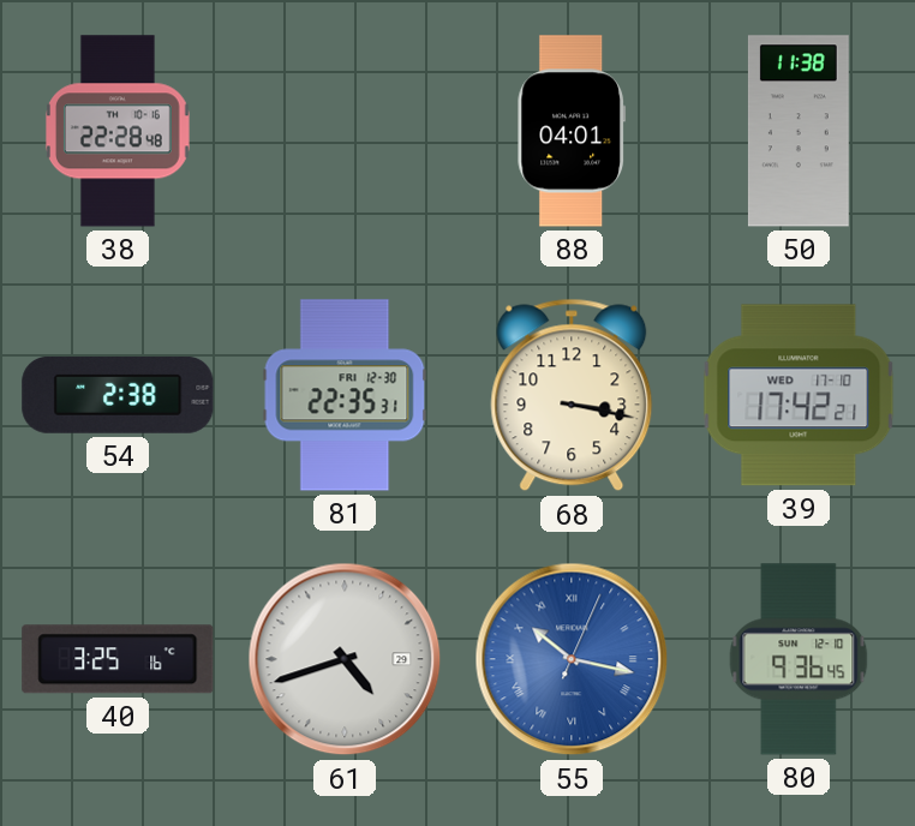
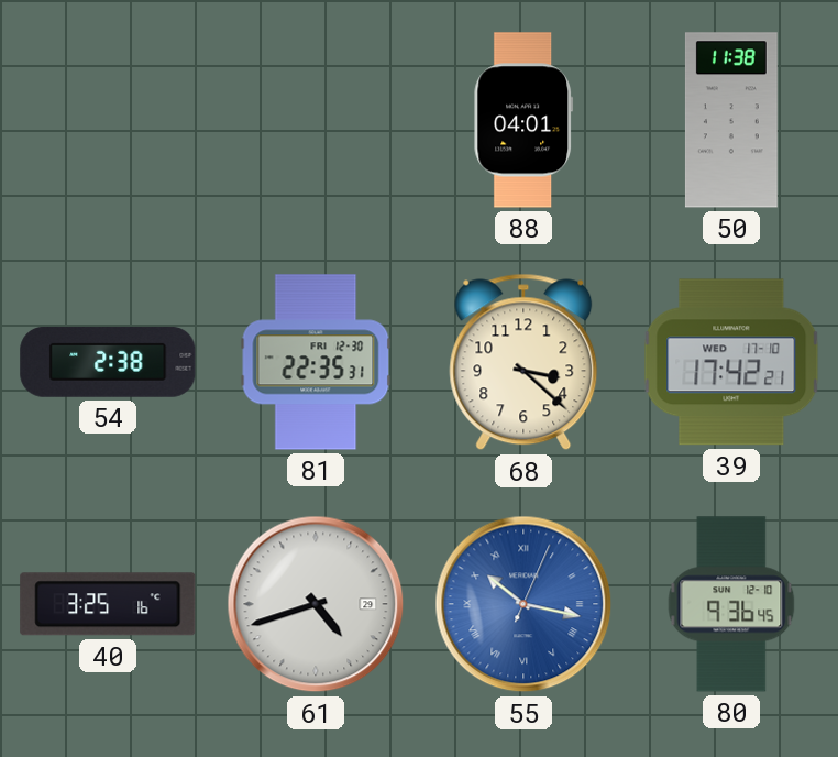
38: 22:28 -> none (118, 131)
68: 3:17 -> 3:22 (523, 362)
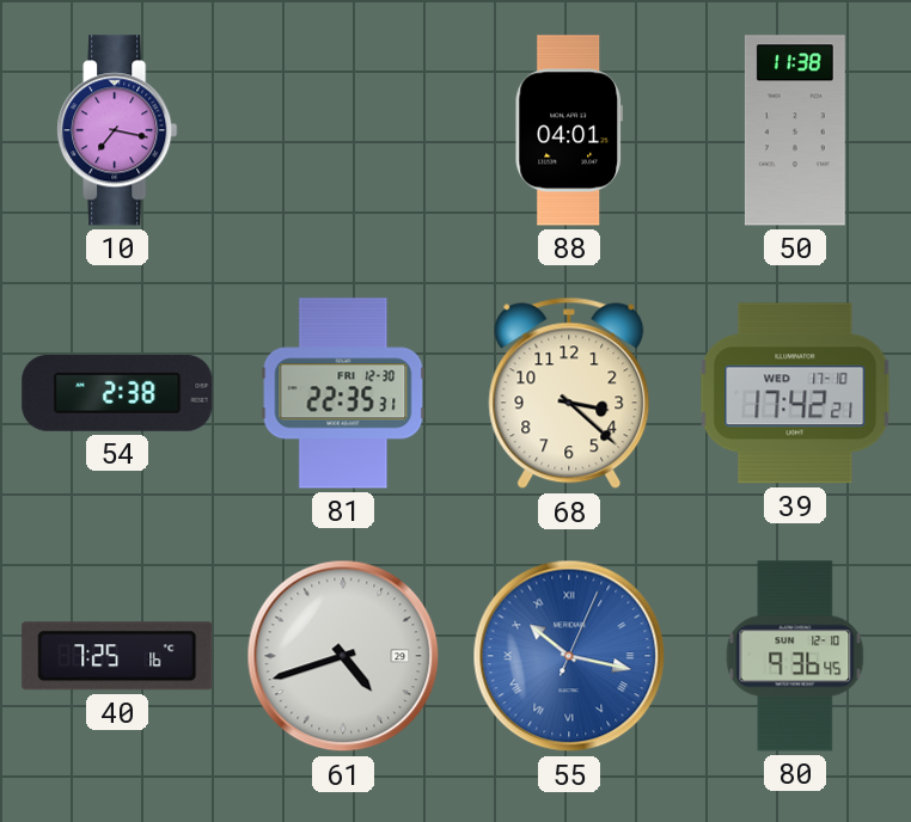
10: none -> 7:17 (117, 130)
40: 3:25 -> 7:25 (117, 656)
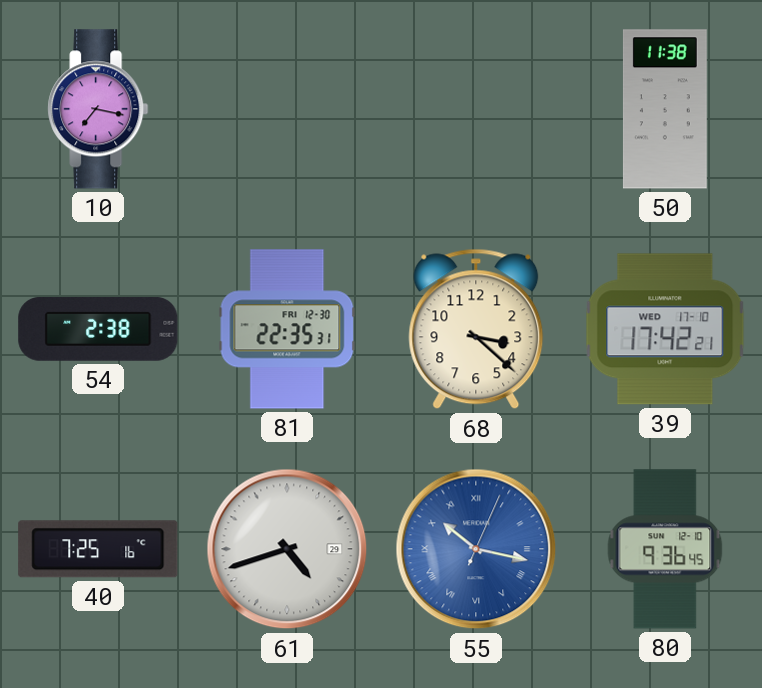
88: 04:01 -> none (569, 130)
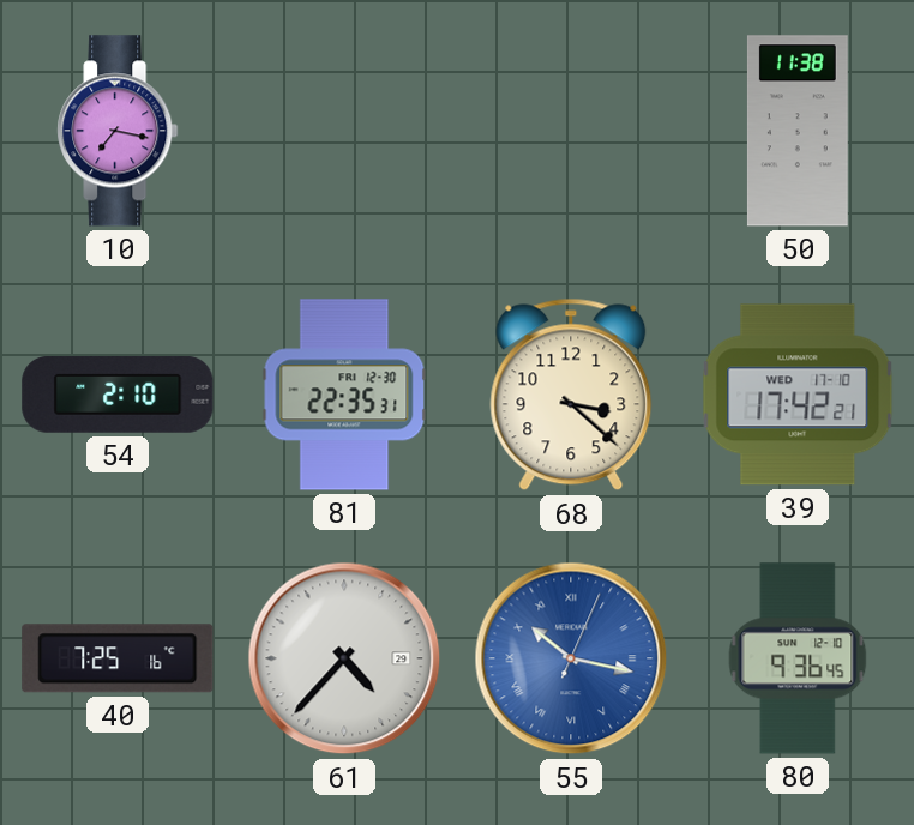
54: 2:38 -> 2:10 (118, 395)
61: 4:42 -> 4:37 (344, 658)
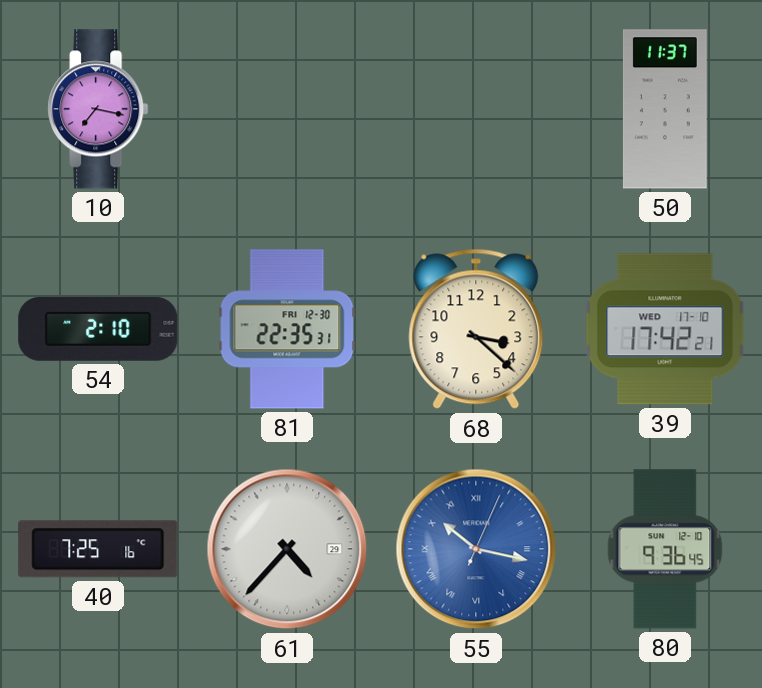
50: 11:38 -> 11:37 (665, 109)
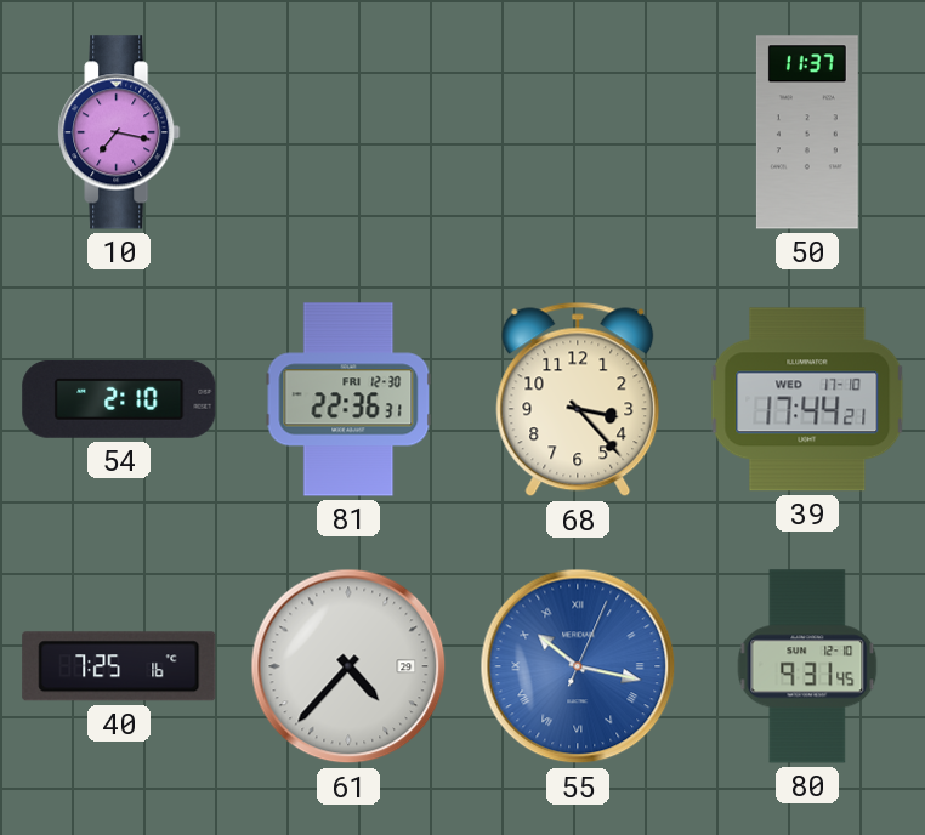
81: 22:35 -> 22:36 (348, 399)
68: 3:22 -> 3:23 (578, 399)
39: 17:42 -> 17:44 (807, 399)
80: 9:36 -> 9:31 (807, 666)
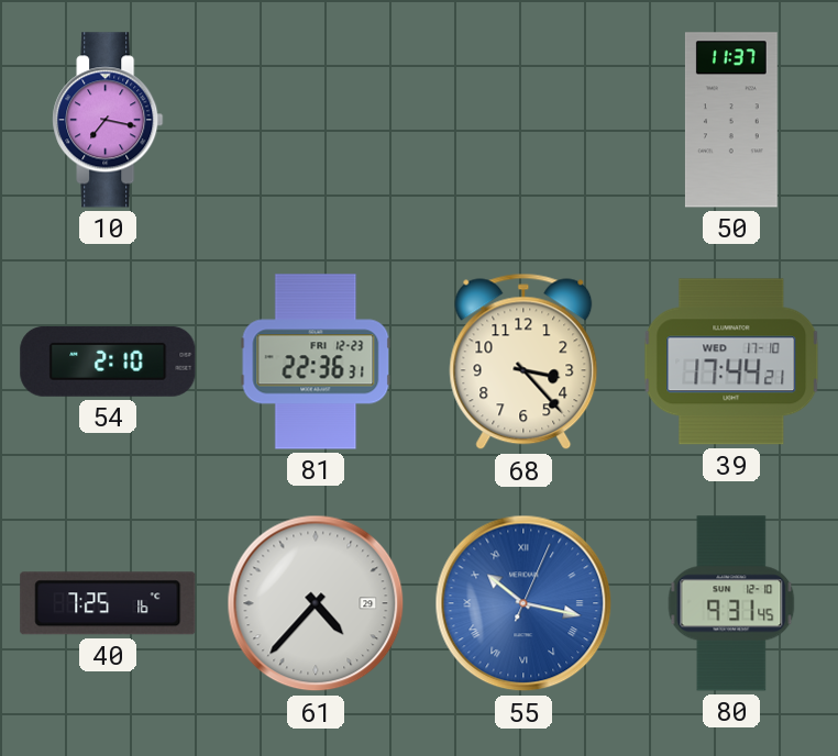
81 date: FRI 12-30 -> FRI 12-23 (316, 362)
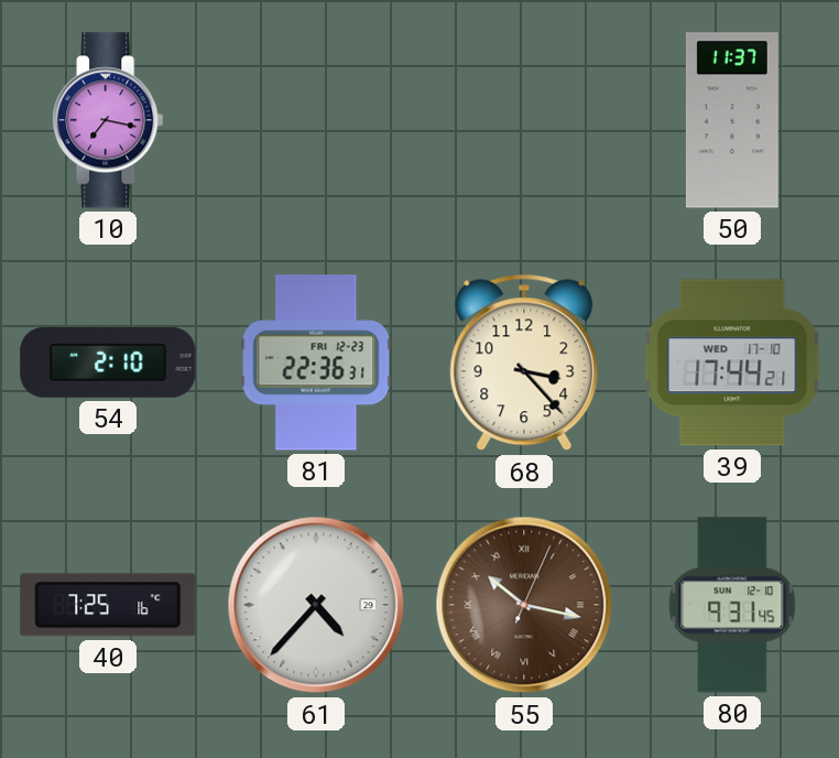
55 dial: blue -> brown (524, 605)
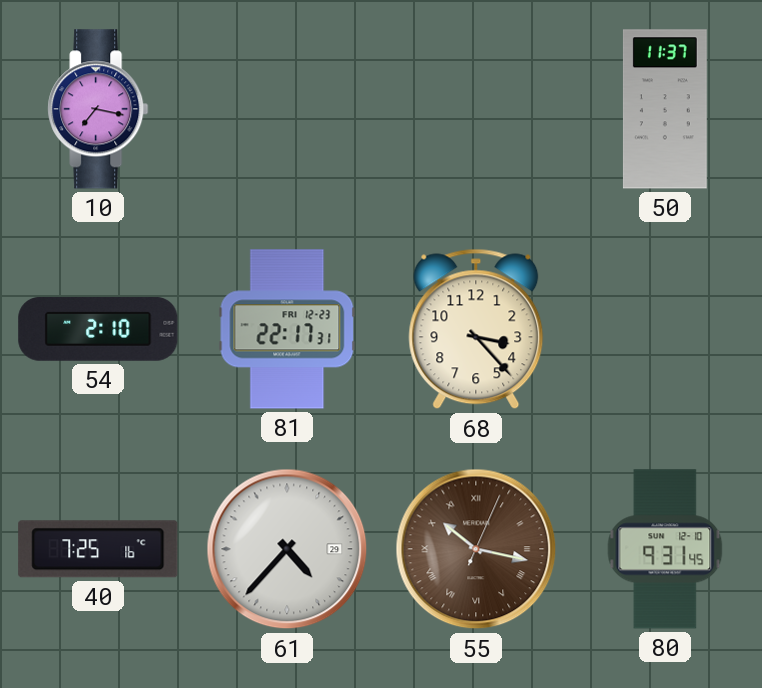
81: 22:36 -> 22:17 (287, 329)
39: 17:44 -> none (732, 362)
